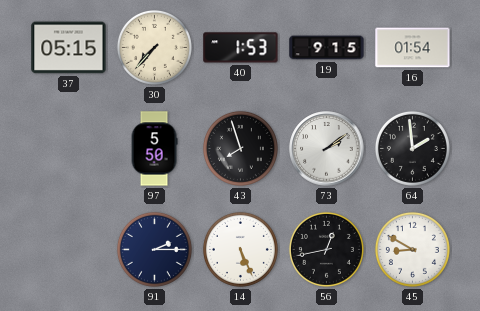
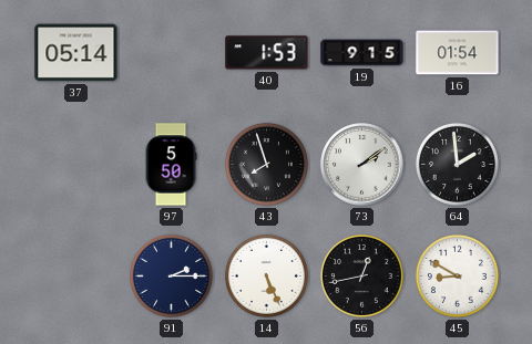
37: 05:15 -> 05:14 (76, 53)
30: 7:37 -> none (154, 47)
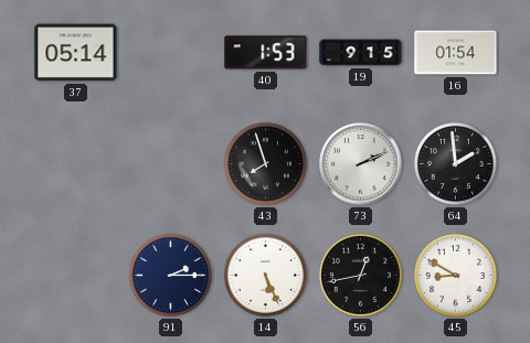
97: 5:50 -> none (171, 165)
73: 2:09 -> 2:11 (361, 164)
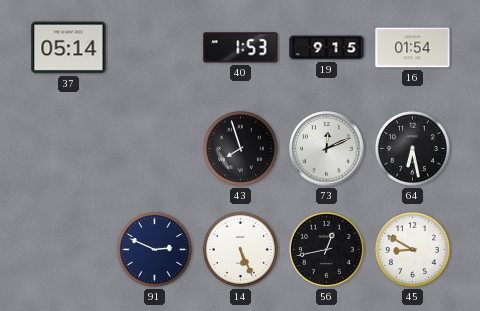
73: 2:11 -> 12:11 (327, 149)
64: 1:59 -> 6:28 (412, 148)
91: 2:15 -> 2:49 (154, 249)
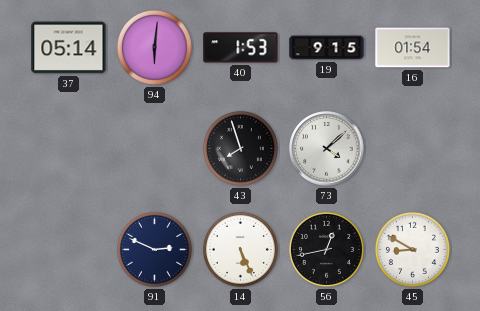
94: none -> 6:01 (154, 47)
73: 12:11 -> 4:08 (327, 149)
64: 6:28 -> none (412, 148)
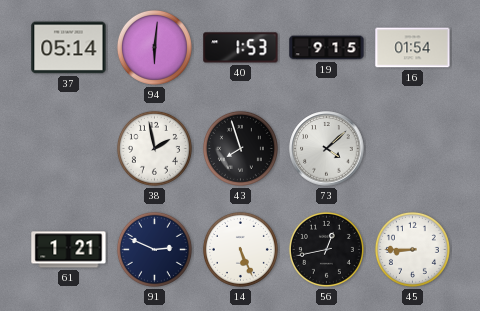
38: none -> 1:58 (154, 148)
61: none -> 1:21 (69, 250)
45: 8:50 -> 8:45 (412, 249)
